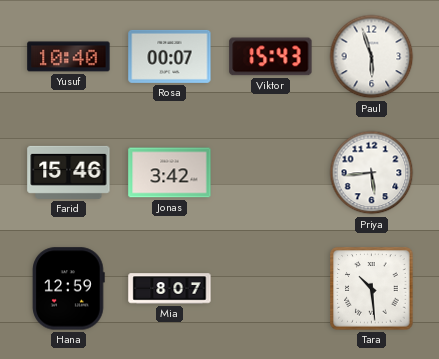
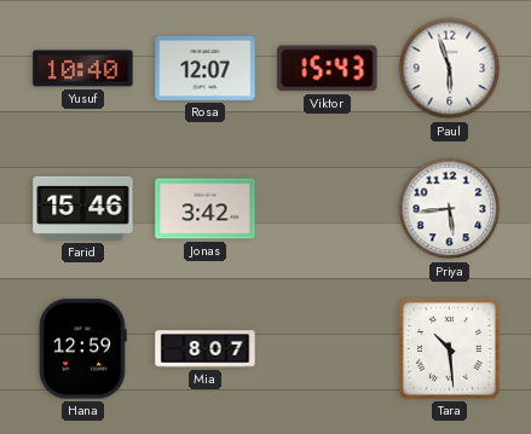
Rosa: 00:07 -> 12:07 (206, 68)
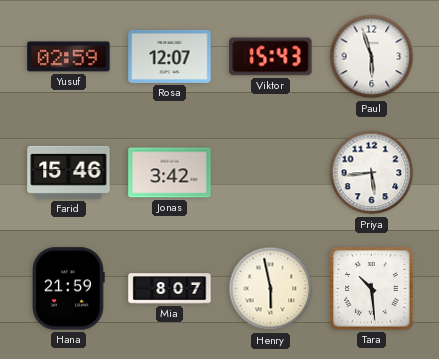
Yusuf: 10:40 -> 02:59 (69, 57)
Hana: 12:59 -> 21:59 (69, 289)
Henry: none -> 5:58 (271, 289)
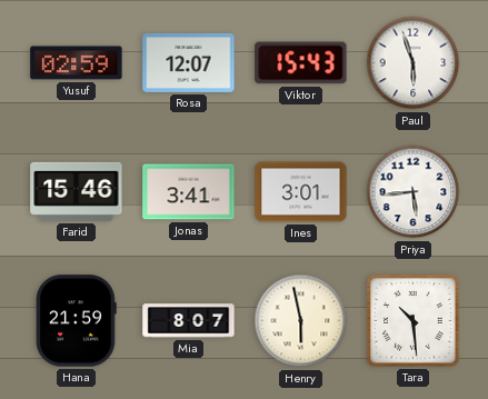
Jonas: 3:42 -> 3:41 (189, 192)
Ines: none -> 3:01 (301, 192)
